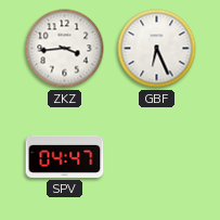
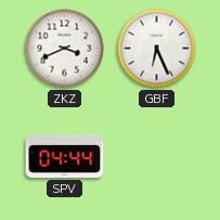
ZKZ: 3:44 -> 3:41 (65, 49)
SPV: 04:47 -> 04:44 (65, 156)
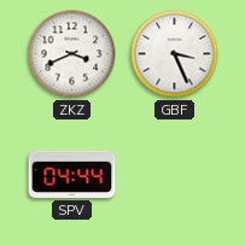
GBF: 6:26 -> 3:26 (175, 54)
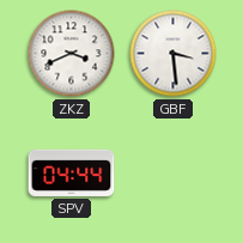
GBF: 3:26 -> 3:29 (174, 54)
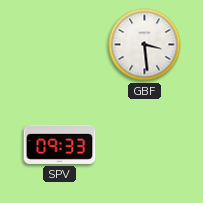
ZKZ: 3:41 -> none (72, 54)
SPV: 04:44 -> 09:33 (60, 144)
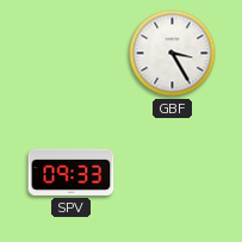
GBF: 3:29 -> 3:25 (173, 54)
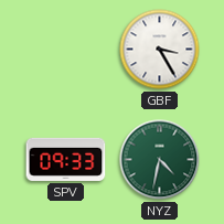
NYZ: none -> 4:32 (160, 160)
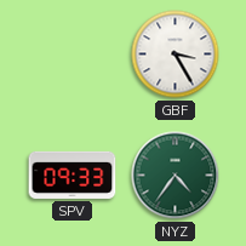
NYZ: 4:32 -> 4:36 (176, 176)
